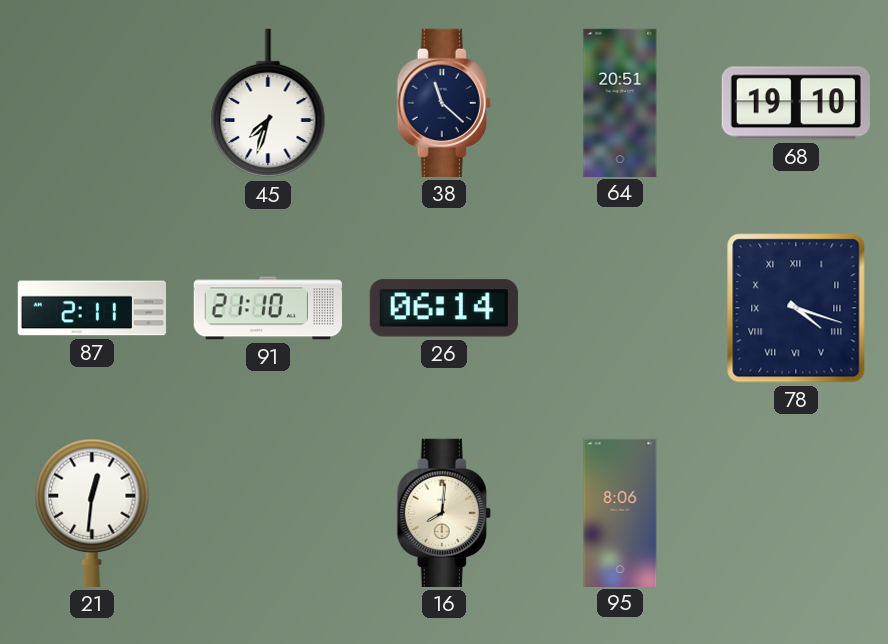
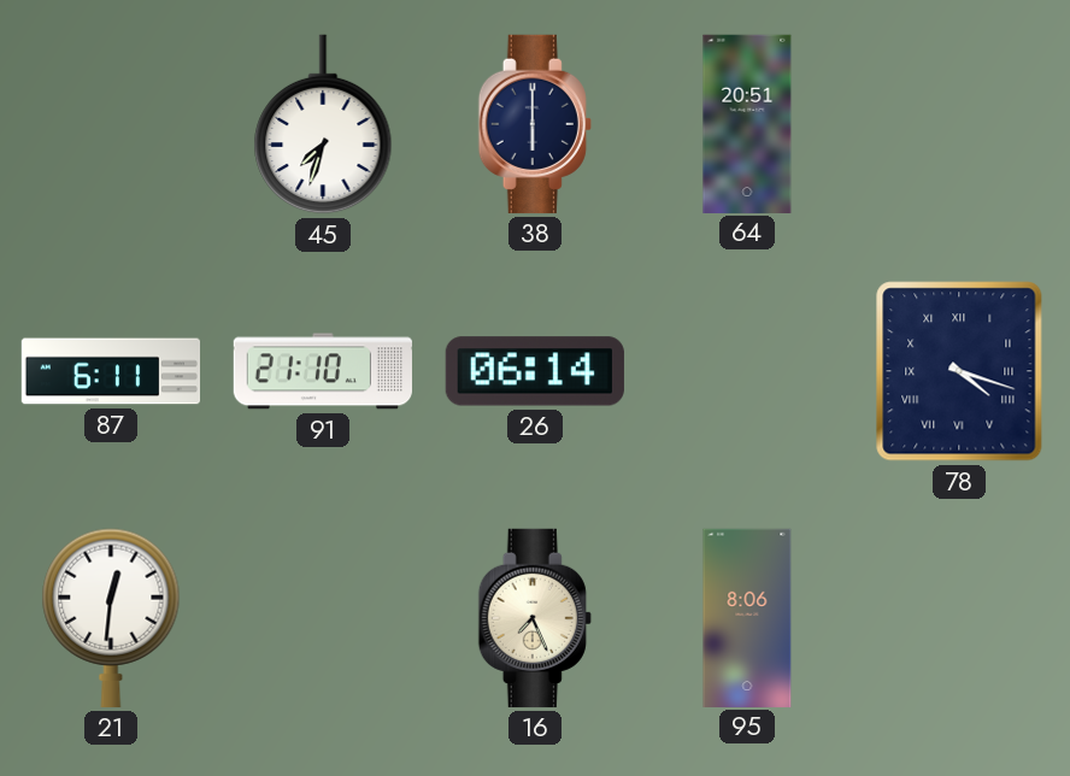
38: 11:22 -> 6:00 (535, 124)
68: 19:10 -> none (796, 103)
87: 2:11 -> 6:11 (110, 371)
16: 8:01 -> 7:26 (535, 618)
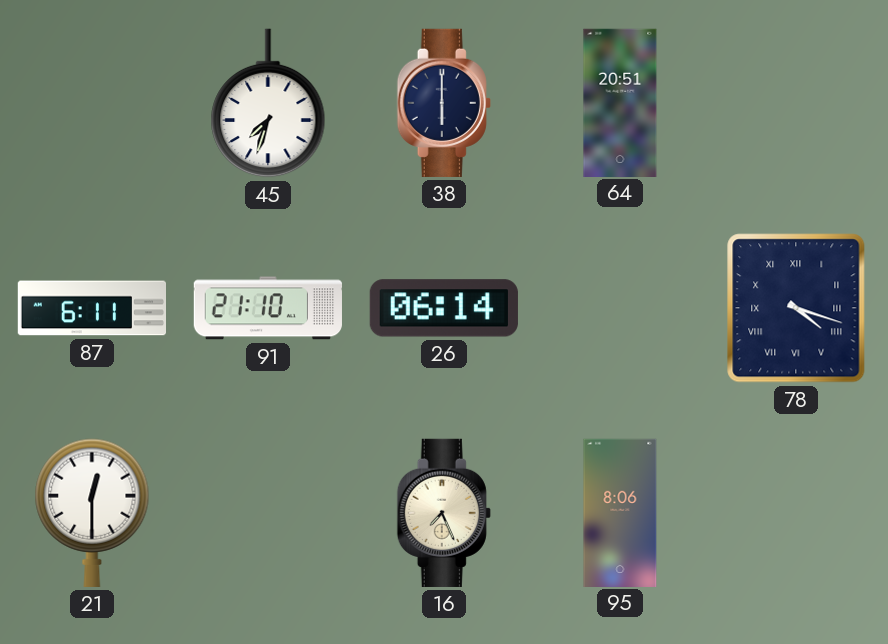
21: 12:31 -> 12:30 (92, 513)
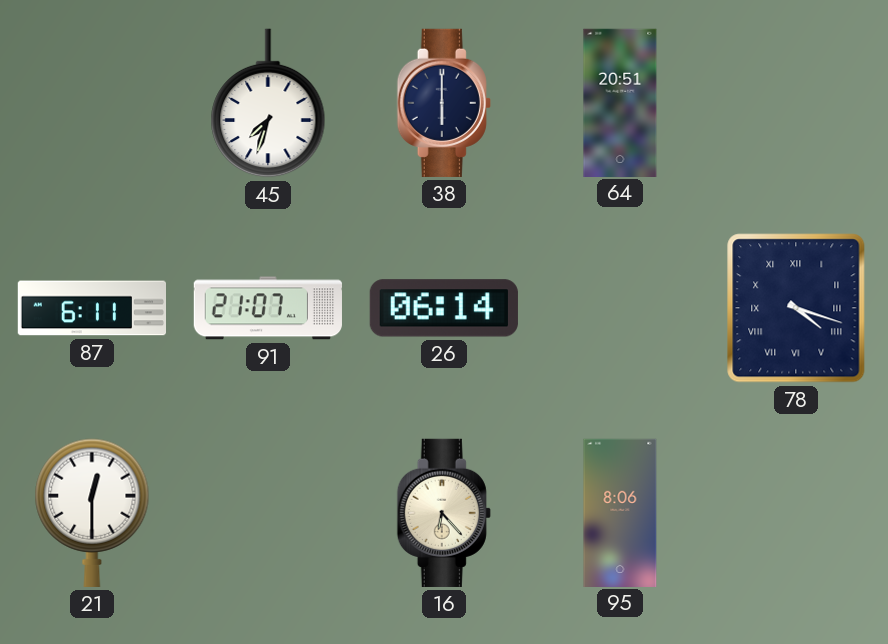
91: 21:10 -> 21:07 (268, 308)
16: 7:26 -> 6:23 (444, 513)
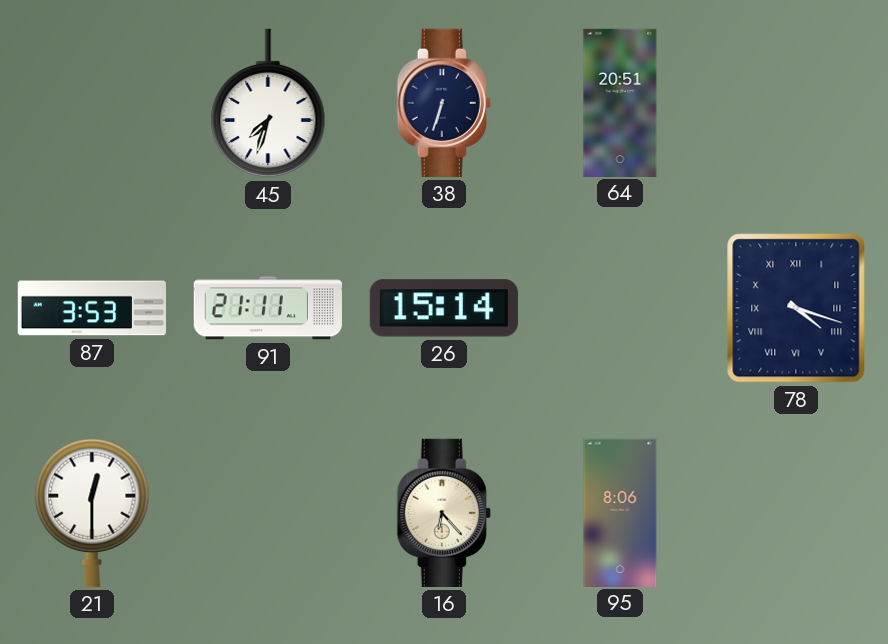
38: 6:00 -> 6:33 (444, 103)
87: 6:11 -> 3:53 (91, 308)
91: 21:07 -> 21:11 (268, 308)
26: 06:14 -> 15:14 (444, 308)
